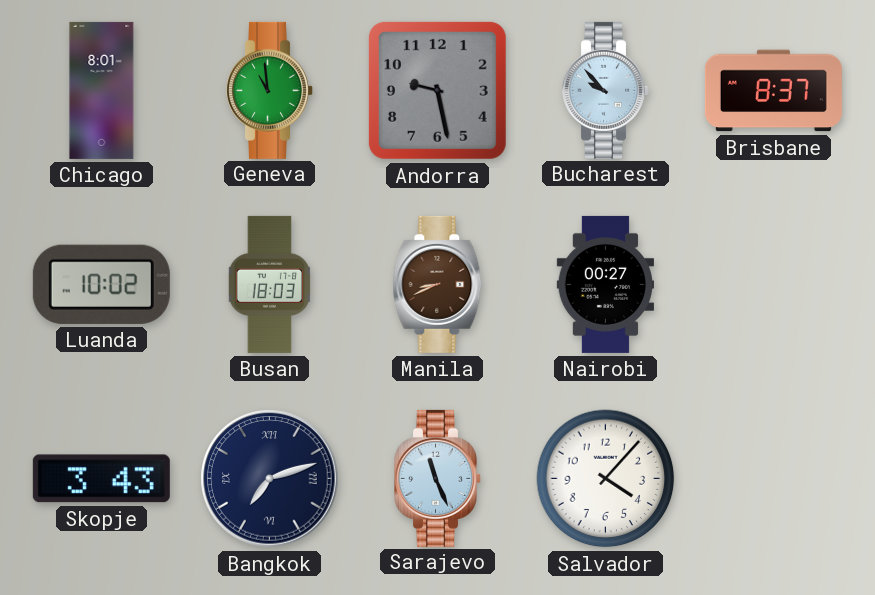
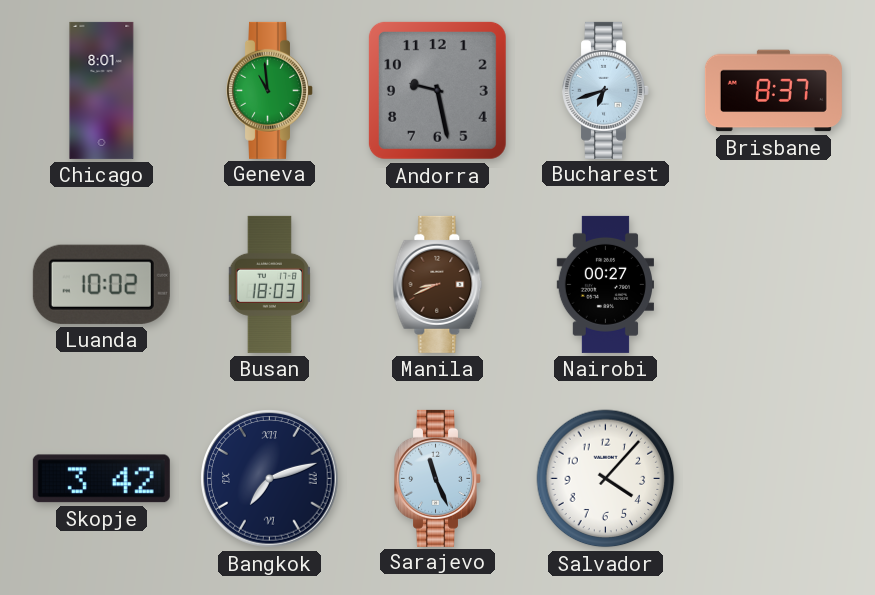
Bucharest: 9:53 -> 6:42 (606, 90)
Skopje: 3:43 -> 3:42 (101, 479)
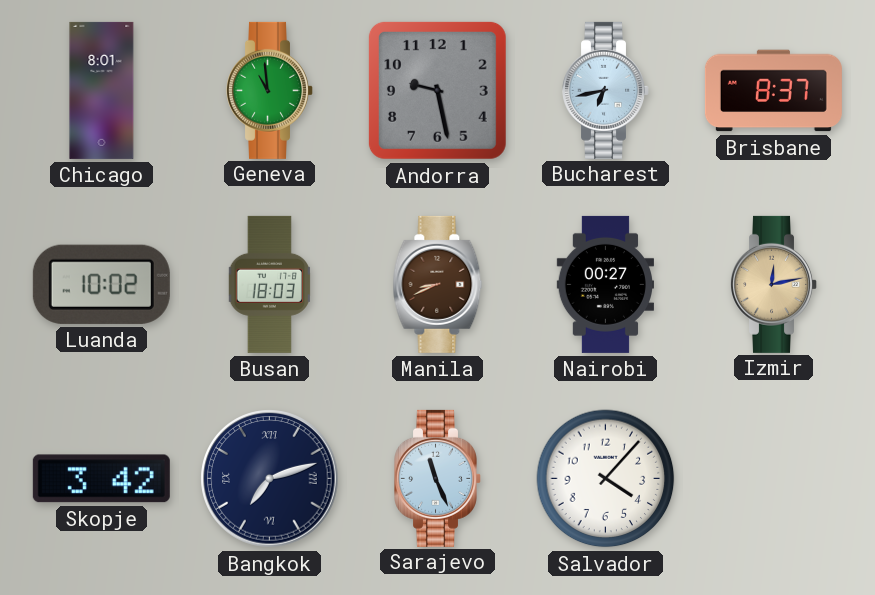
Bucharest: 6:42 -> 6:43 (606, 90)
Izmir: none -> 12:13 (774, 284)
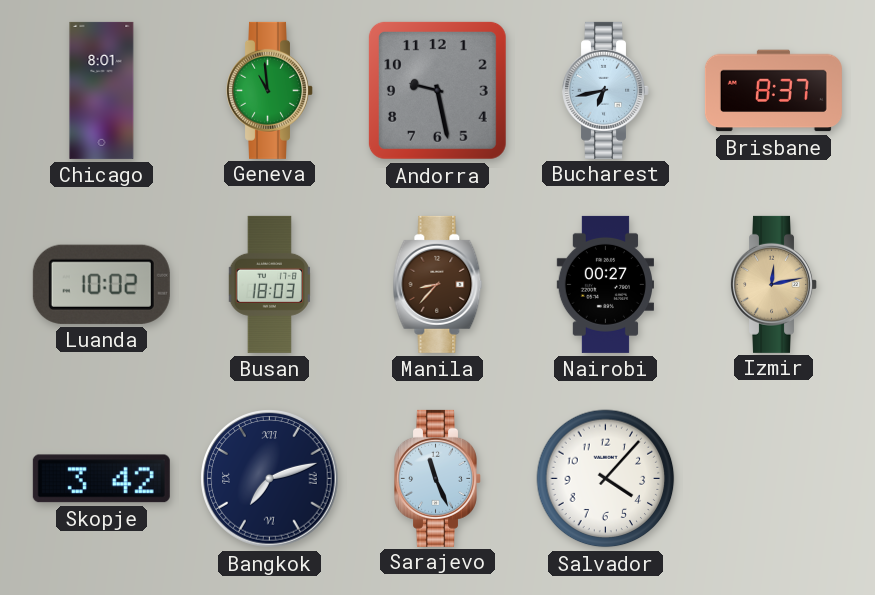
Manila: 8:41 -> 8:37 (438, 284)
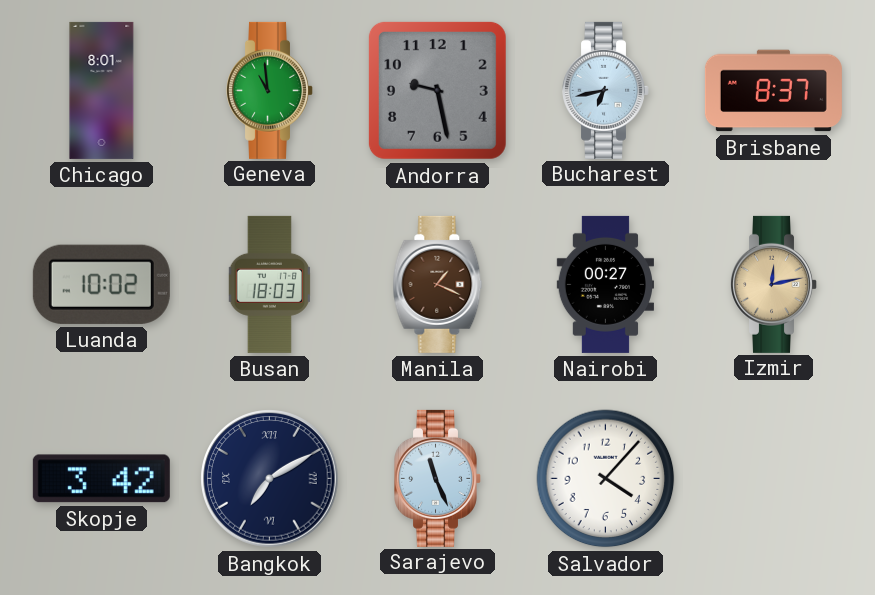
Manila: 8:37 -> 1:19 (438, 284)
Bangkok: 7:12 -> 7:10 (270, 479)
